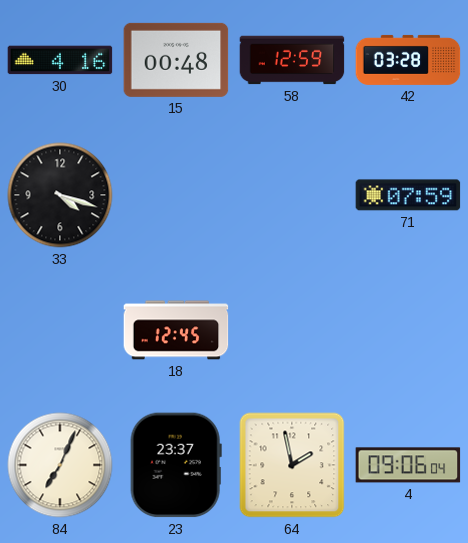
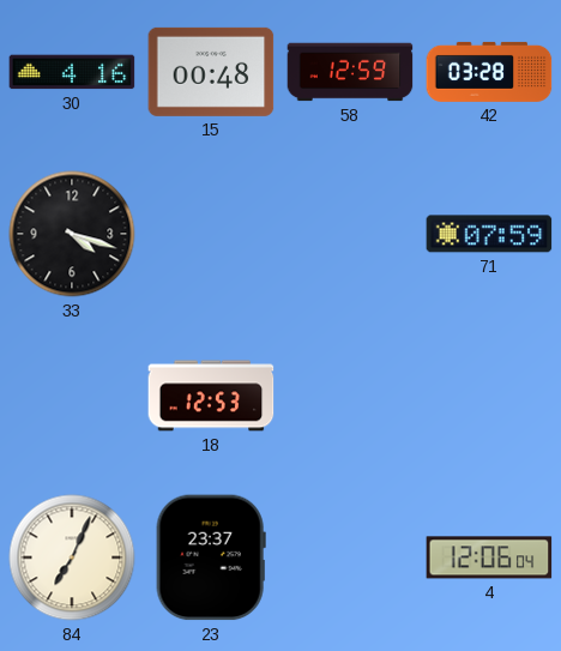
18: 12:45 -> 12:53 (211, 396)
64: 1:58 -> none (292, 465)
4: 09:06 -> 12:06 (489, 557)
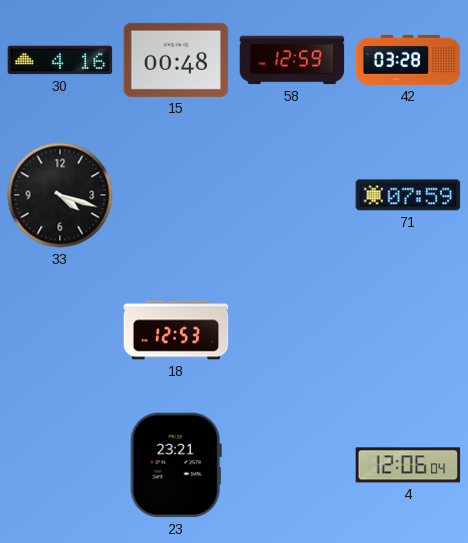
84: 7:04 -> none (72, 557)
23: 23:37 -> 23:21 (176, 465)
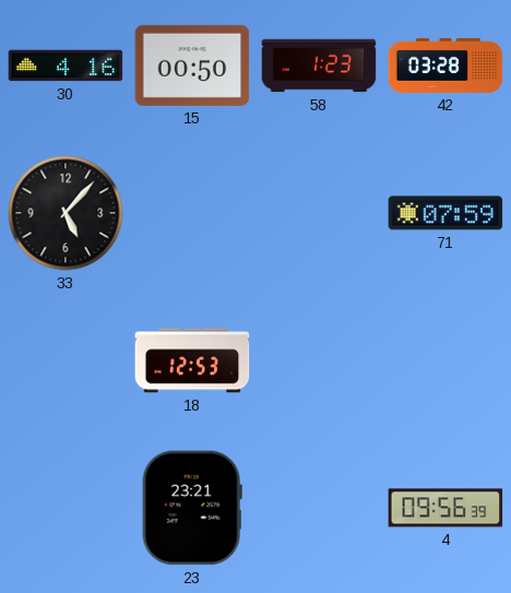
15: 00:48 -> 00:50 (192, 66)
58: 12:59 -> 1:23 (319, 66)
33: 4:18 -> 5:07 (66, 213)
4: 12:06 -> 09:56 (445, 508)
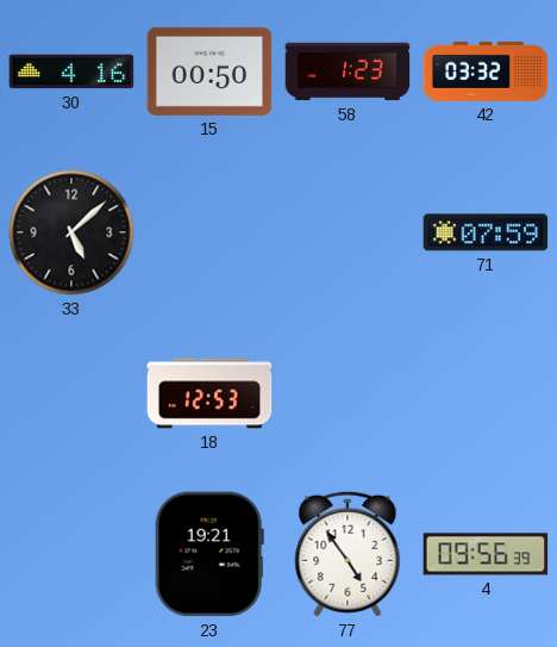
42: 03:28 -> 03:32 (486, 71)
33: 5:07 -> 5:08 (71, 232)
23: 23:21 -> 19:21 (209, 554)
77: none -> 4:54 (348, 554)
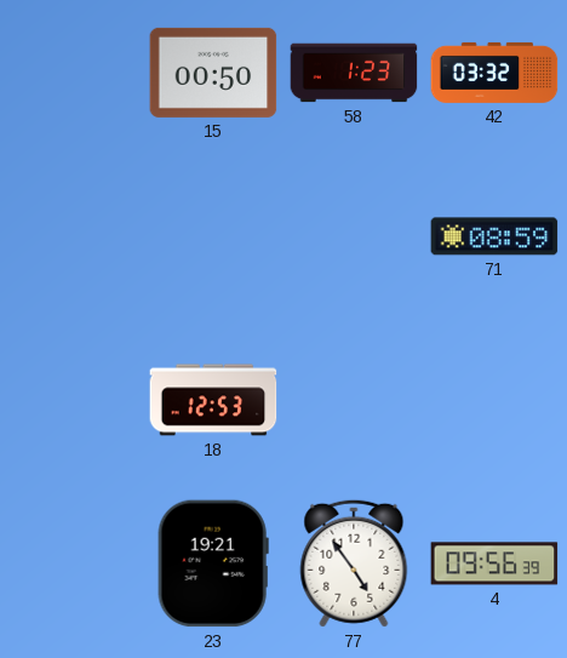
30: 4:16 -> none (71, 71)
33: 5:08 -> none (71, 232)
71: 07:59 -> 08:59 (494, 236)
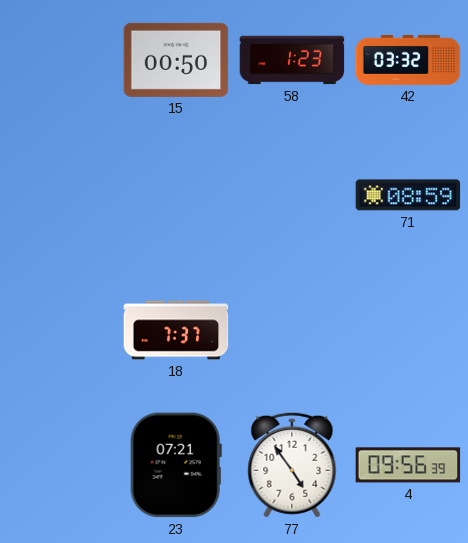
18: 12:53 -> 7:37 (176, 330)
23: 19:21 -> 07:21 (176, 465)
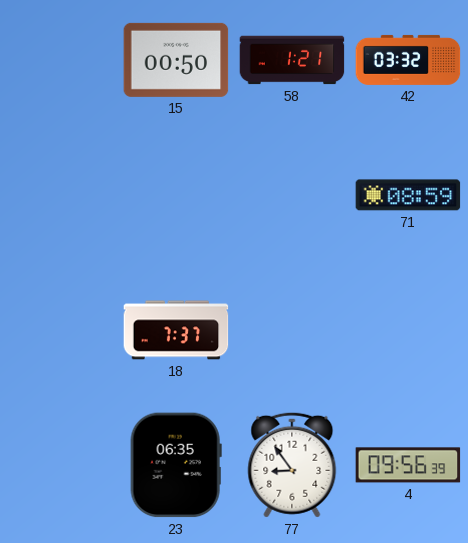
58: 1:23 -> 1:21 (292, 60)
23: 07:21 -> 06:35 (176, 465)
77: 4:54 -> 8:54 (292, 465)
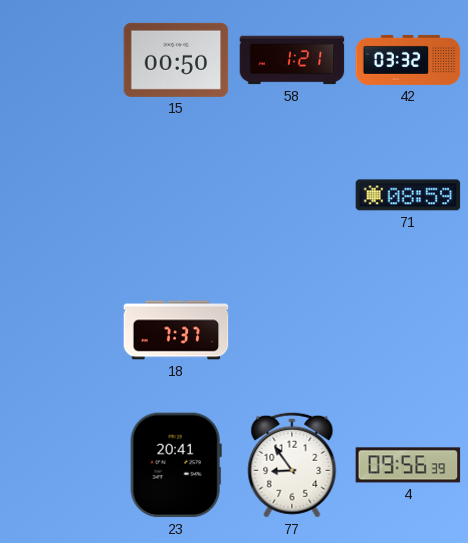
23: 06:35 -> 20:41 (176, 465)
